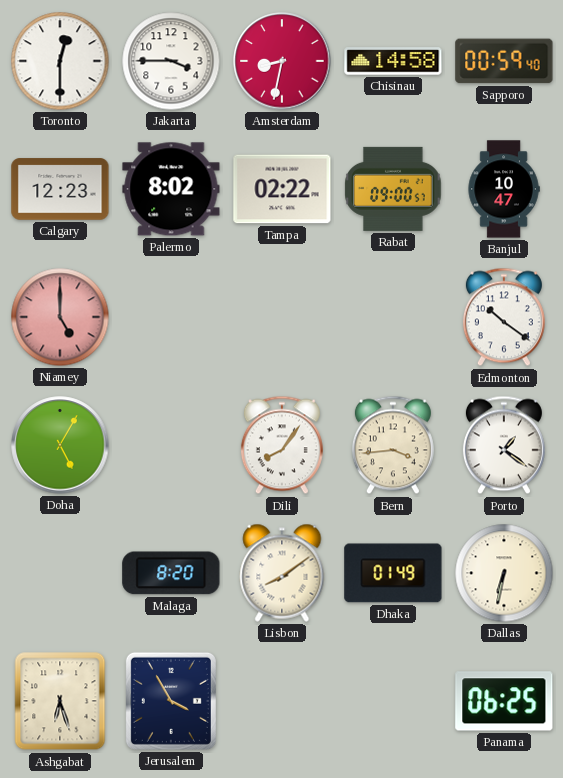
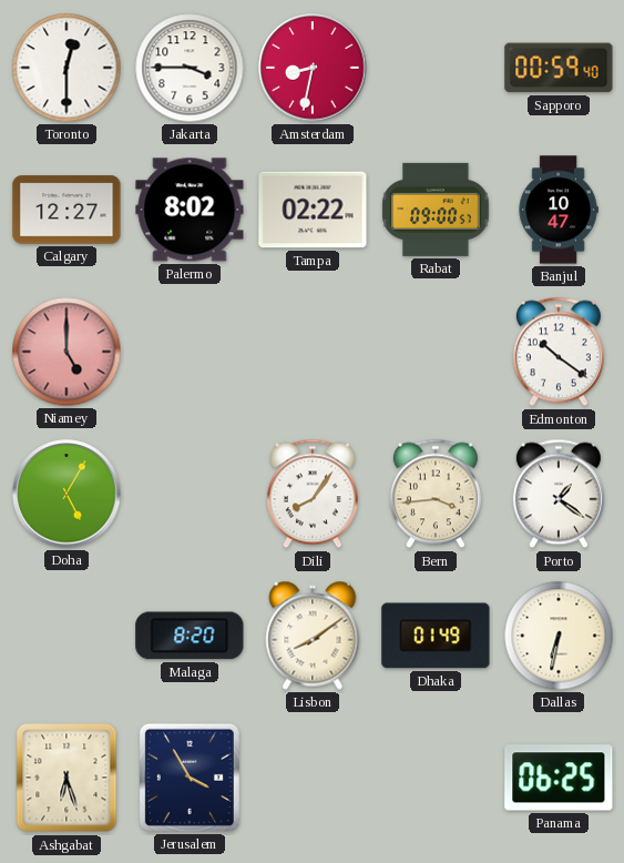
Chisinau: 14:58 -> none (393, 61)
Calgary: 12:23 -> 12:27 (67, 210)
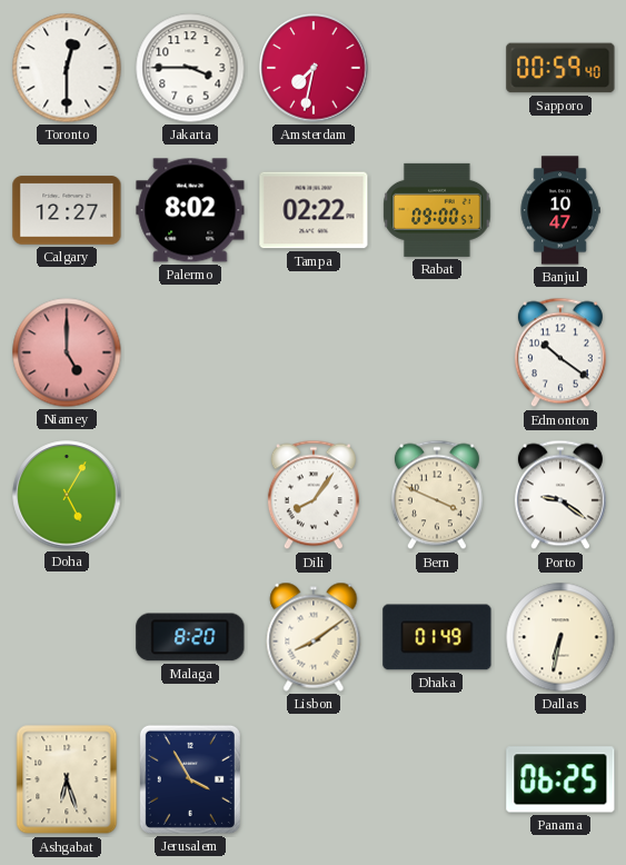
Amsterdam: 8:32 -> 7:32 (314, 68)
Bern: 3:44 -> 3:49 (437, 495)
Porto: 1:21 -> 9:21 (560, 495)
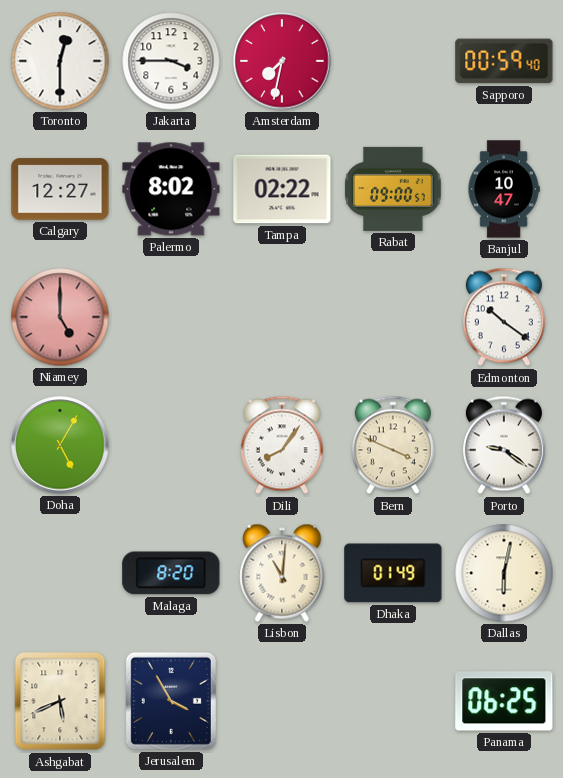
Lisbon: 8:09 -> 11:01 (282, 573)
Dallas: 6:32 -> 6:02 (504, 573)
Ashgabat: 6:27 -> 5:41 (60, 701)
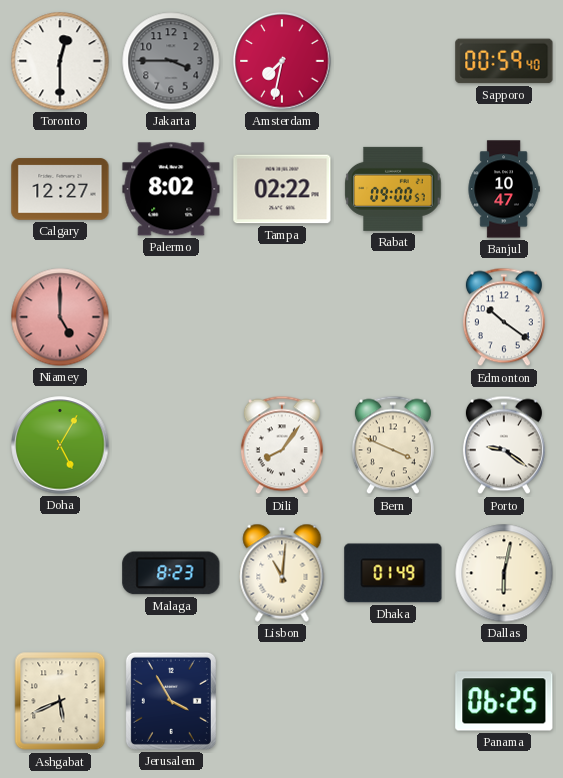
Jakarta dial: white -> grey (171, 61)
Malaga: 8:20 -> 8:23 (171, 573)
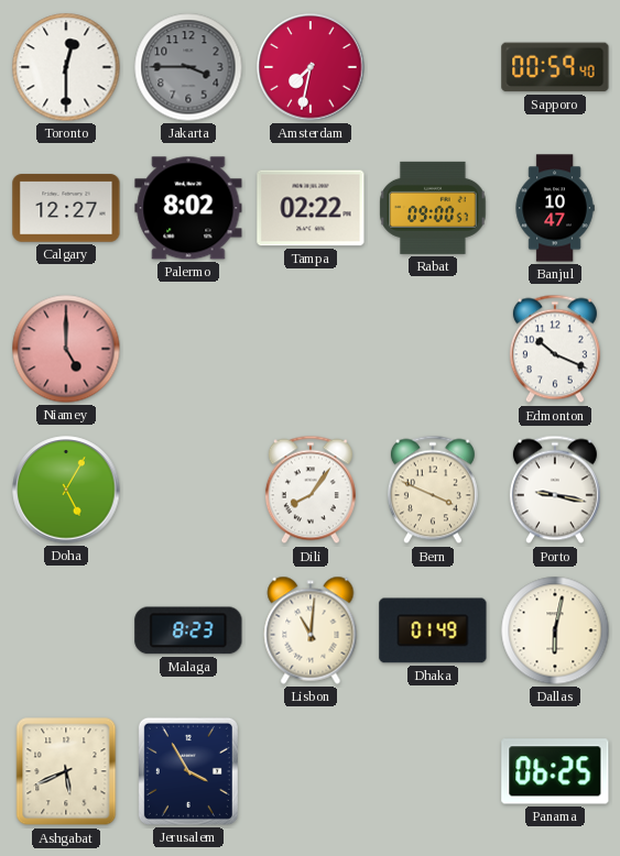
Edmonton: 10:21 -> 10:19 (555, 349)
Porto: 9:21 -> 9:17 (555, 490)
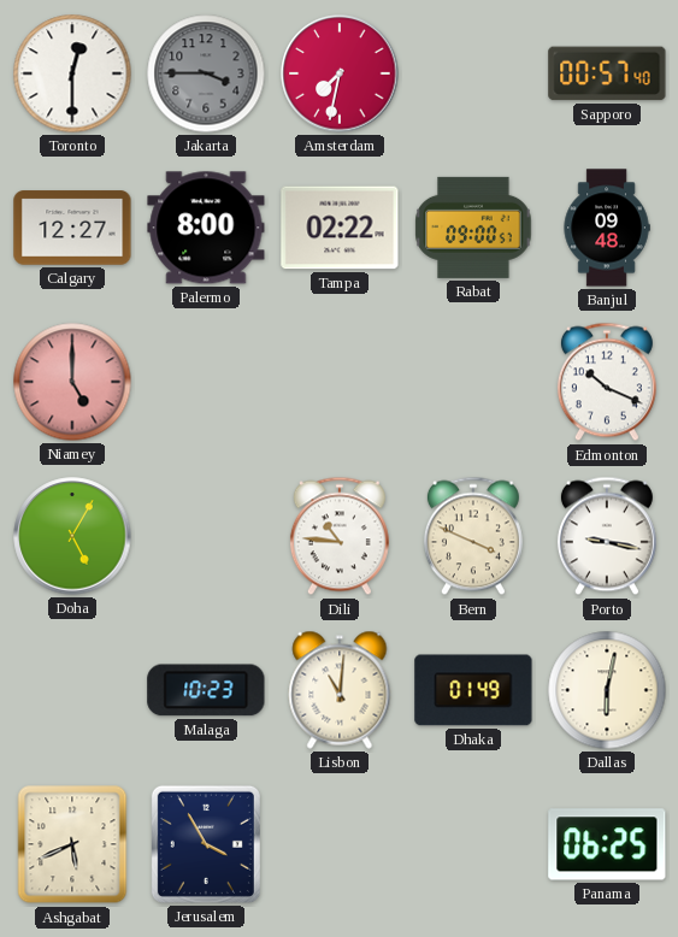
Sapporo: 00:59 -> 00:57 (607, 73)
Palermo: 8:02 -> 8:00 (206, 228)
Banjul: 10:47 -> 09:48 (607, 228)
Dili: 8:06 -> 10:46 (340, 536)
Malaga: 8:23 -> 10:23 (206, 690)
